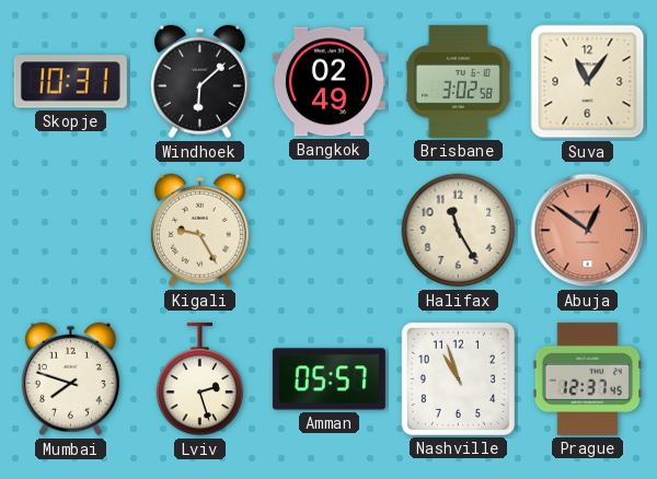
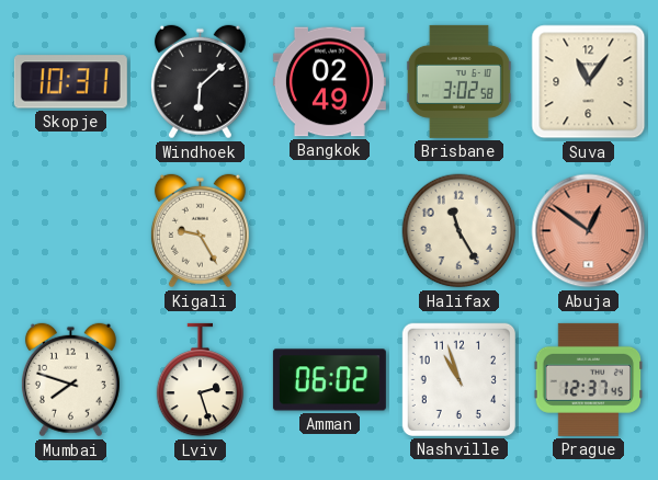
Amman: 05:57 -> 06:02 (329, 380)
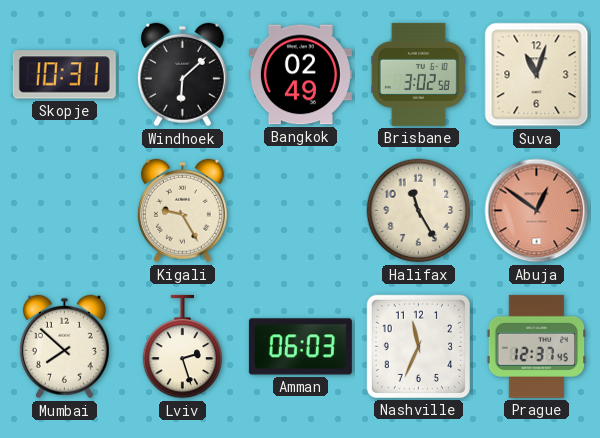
Suva: 11:06 -> 11:03 (537, 75)
Mumbai: 7:48 -> 7:52 (64, 347)
Amman: 06:02 -> 06:03 (300, 347)
Nashville: 10:57 -> 11:34 (418, 346)
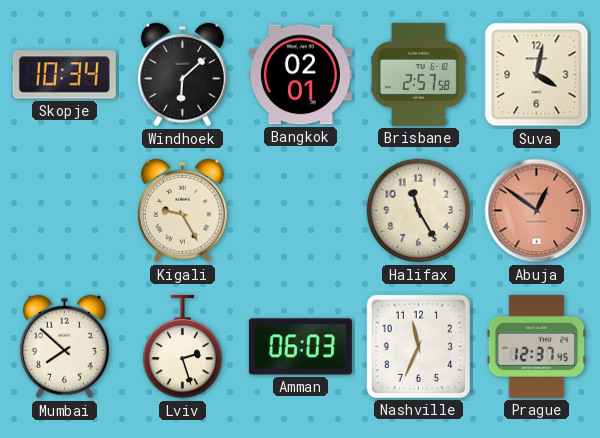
Skopje: 10:31 -> 10:34 (64, 75)
Bangkok: 02:49 -> 02:01 (300, 75)
Brisbane: 3:02 -> 2:57 (418, 74)
Suva: 11:03 -> 4:02 (537, 75)
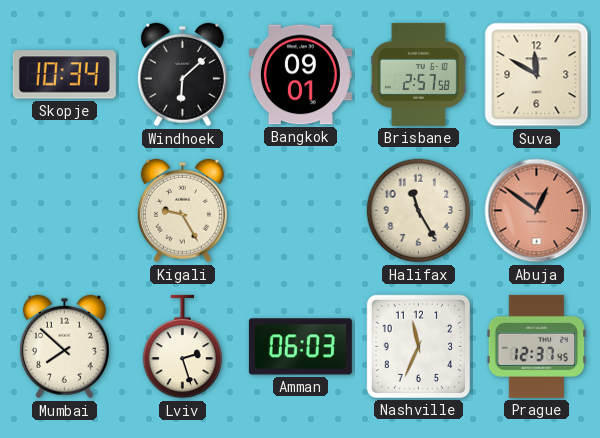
Bangkok: 02:01 -> 09:01 (300, 75)
Suva: 4:02 -> 11:50 (537, 75)
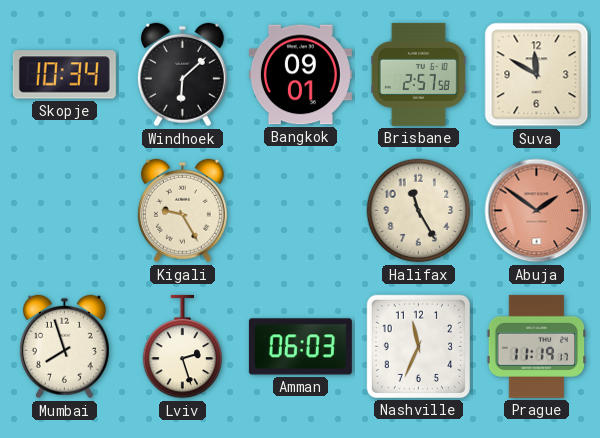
Abuja: 12:51 -> 1:51 (537, 211)
Mumbai: 7:52 -> 7:57 (64, 347)
Prague: 12:37 -> 11:19 (537, 346)
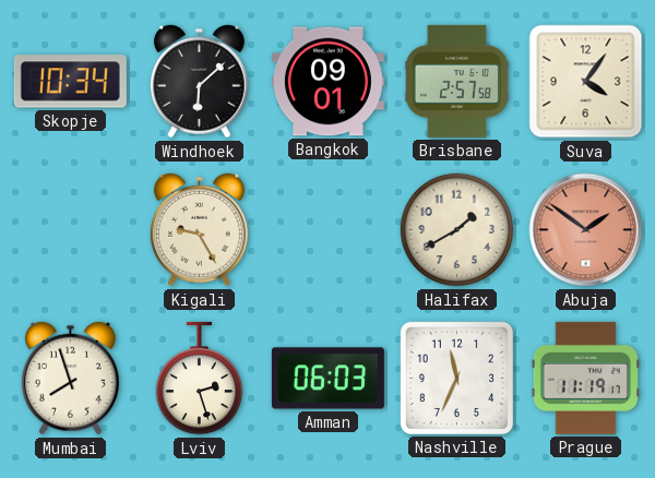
Suva: 11:50 -> 4:06 (586, 82)
Halifax: 11:25 -> 1:40 (457, 230)
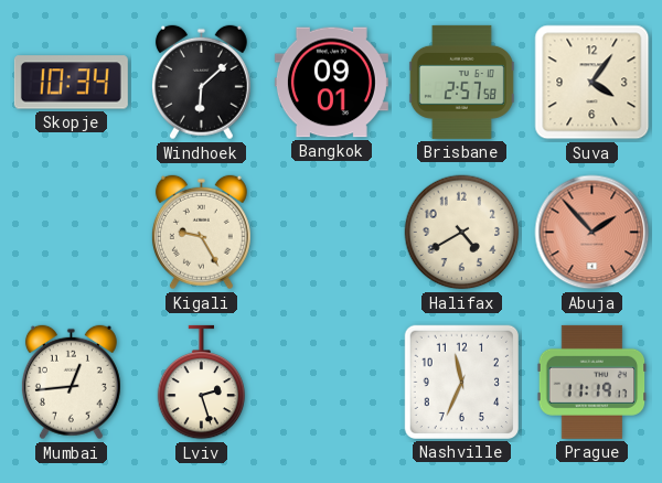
Halifax: 1:40 -> 4:40 (462, 233)
Abuja: 1:51 -> 1:53 (592, 233)
Mumbai: 7:57 -> 12:44 (71, 383)
Amman: 06:03 -> none (327, 379)
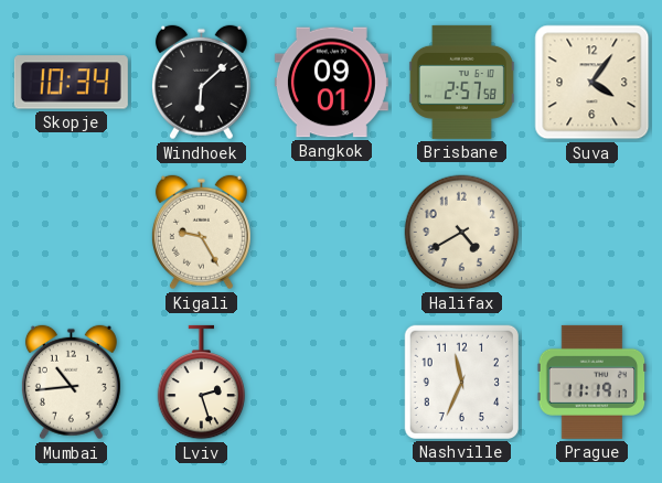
Abuja: 1:53 -> none (592, 233)
Mumbai: 12:44 -> 10:44 (71, 383)
